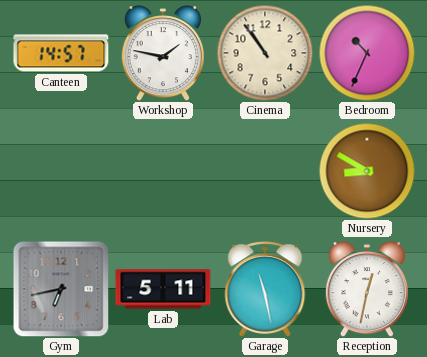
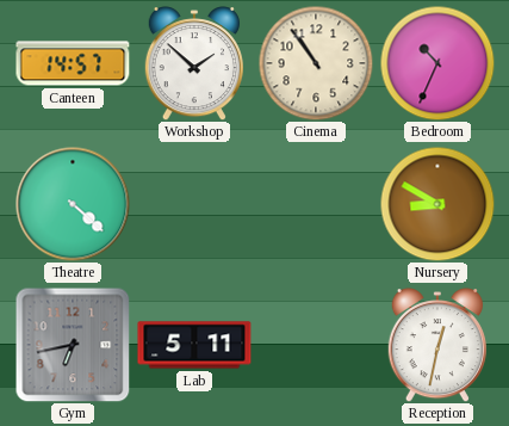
Workshop: 1:47 -> 1:52 (194, 63)
Theatre: none -> 4:22 (73, 204)
Garage: 11:28 -> none (265, 289)
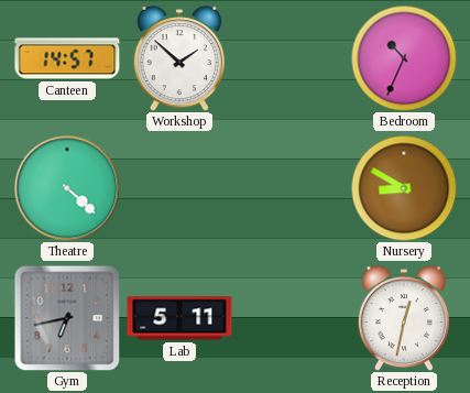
Cinema: 10:54 -> none (316, 63)
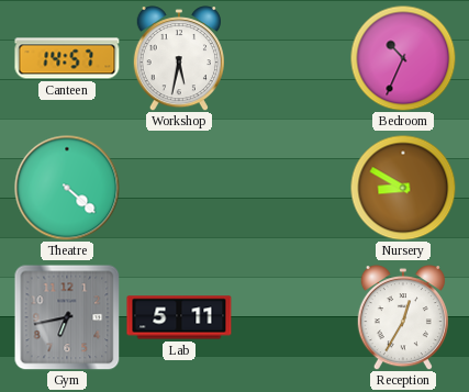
Workshop: 1:52 -> 5:32 (179, 58)
Reception: 12:32 -> 12:35 (403, 317)
